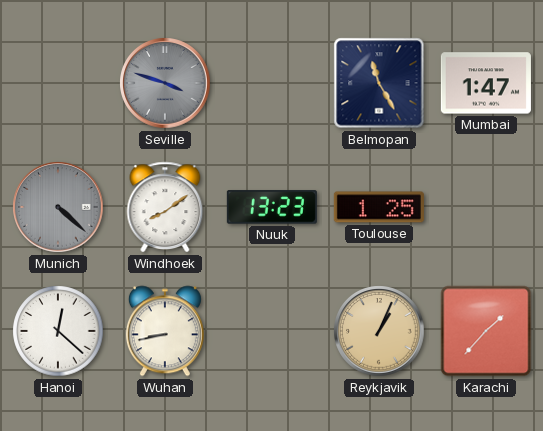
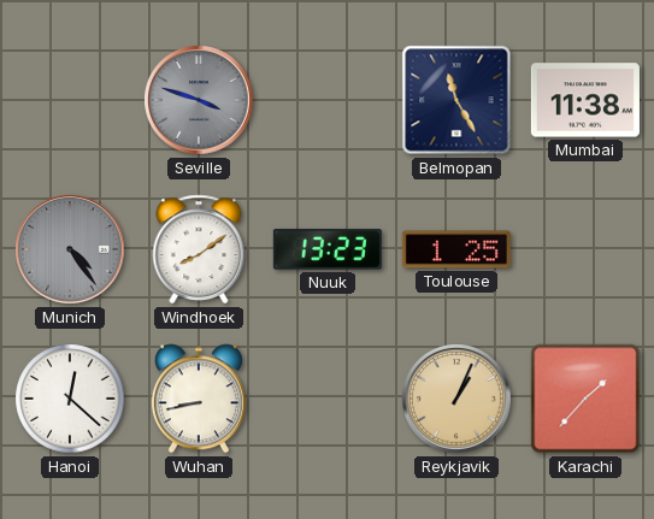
Mumbai: 1:47 -> 11:38 (585, 100)
Munich: 4:22 -> 4:24 (70, 249)
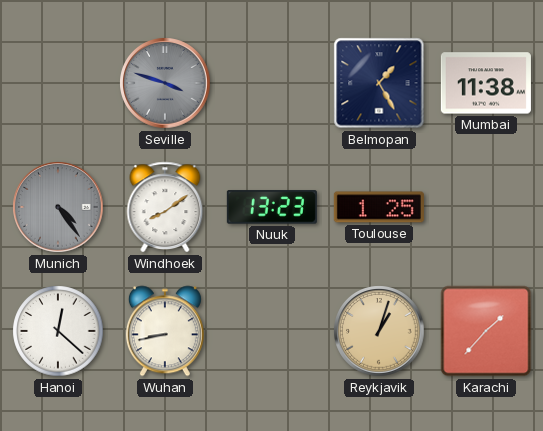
Belmopan: 11:25 -> 1:25 (379, 83)
Reykjavik: 1:04 -> 1:03 (379, 331)
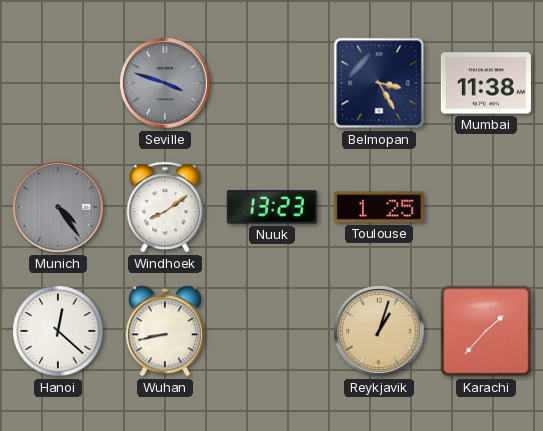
Belmopan: 1:25 -> 3:25 (379, 83)
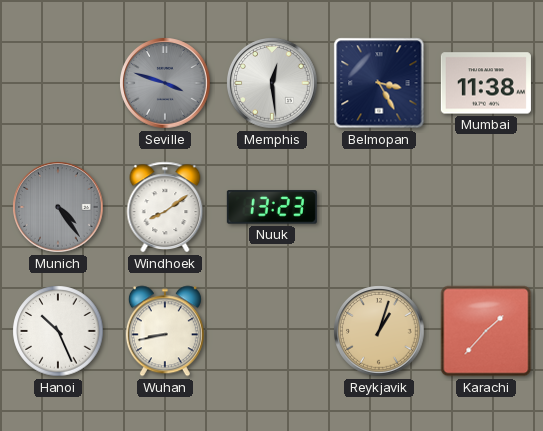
Memphis: none -> 12:29 (272, 83)
Toulouse: 1:25 -> none (379, 207)
Hanoi: 12:22 -> 10:26 (58, 331)
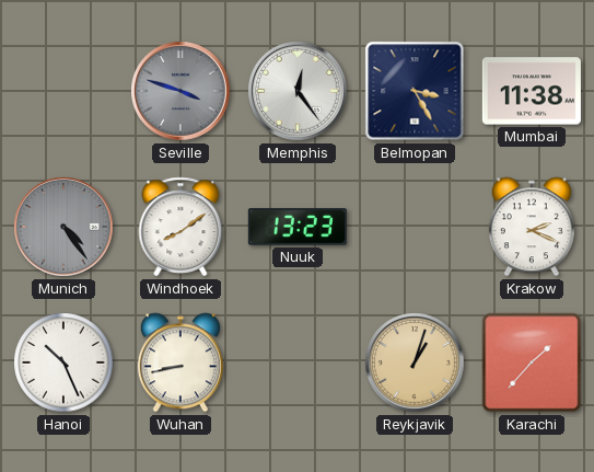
Memphis: 12:29 -> 12:24 (298, 91)
Krakow: none -> 2:19 (532, 227)
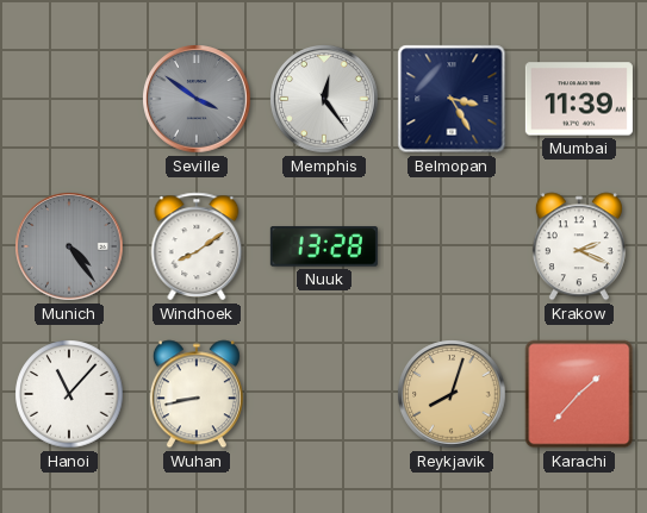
Seville: 3:48 -> 3:51 (197, 99)
Mumbai: 11:38 -> 11:39 (579, 99)
Nuuk: 13:23 -> 13:28 (324, 246)
Hanoi: 10:26 -> 11:07 (69, 394)
Reykjavik: 1:03 -> 8:03 (452, 394)
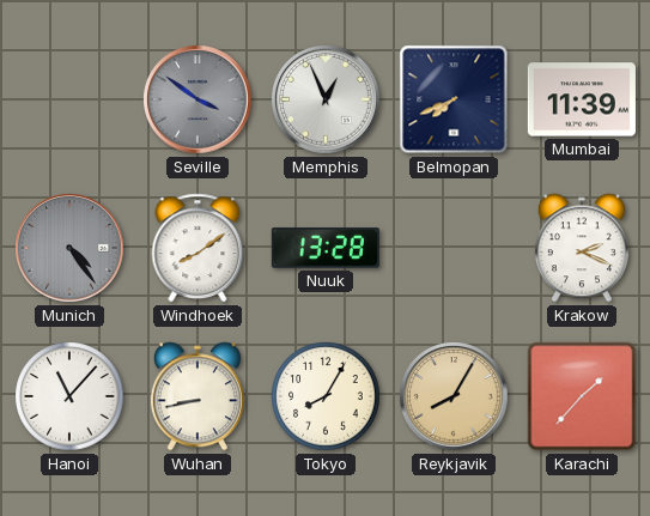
Memphis: 12:24 -> 12:56 (326, 99)
Belmopan: 3:25 -> 7:41 (454, 99)
Tokyo: none -> 8:05 (326, 396)
Reykjavik: 8:03 -> 8:05 (454, 396)
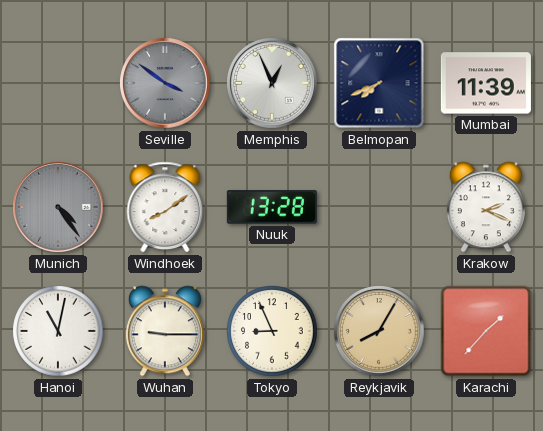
Hanoi: 11:07 -> 11:02 (58, 331)
Wuhan: 8:43 -> 9:15 (165, 331)
Tokyo: 8:05 -> 8:56 (272, 331)
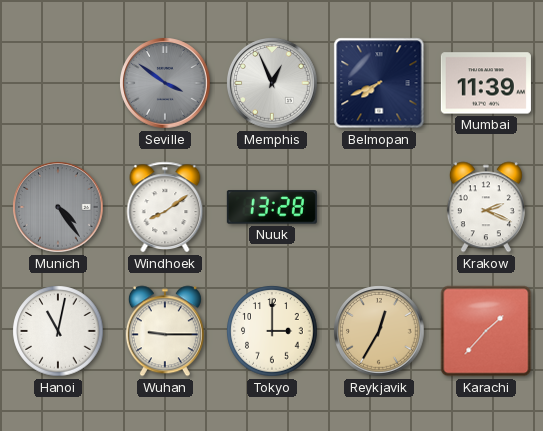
Tokyo: 8:56 -> 3:00 (272, 331)
Reykjavik: 8:05 -> 12:35 (379, 331)
